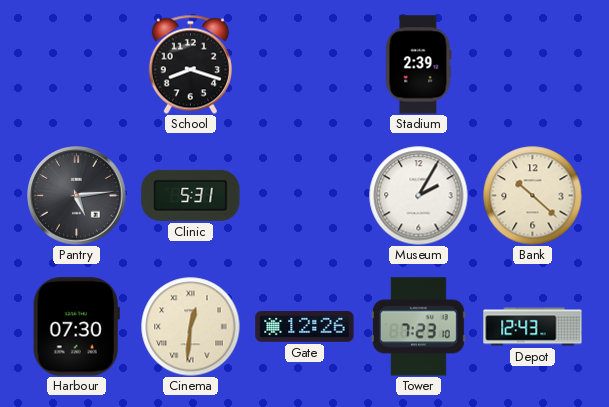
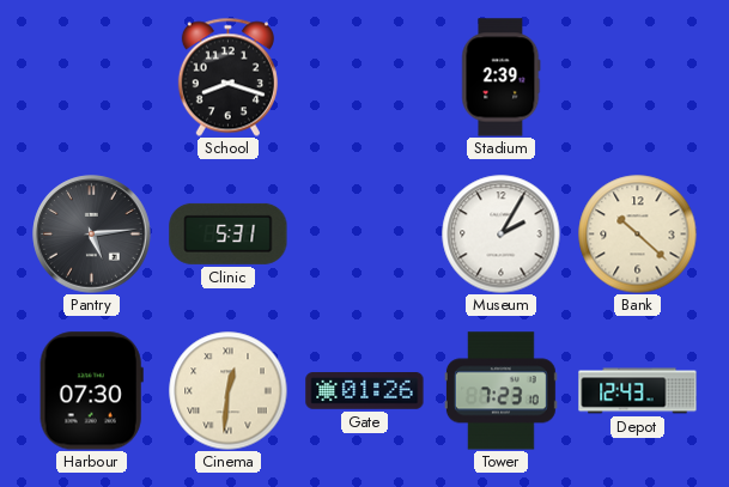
Gate: 12:26 -> 01:26 (365, 391)
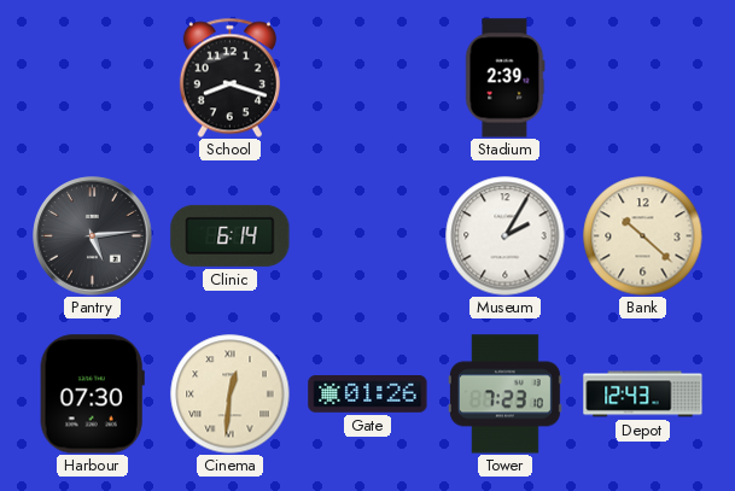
Clinic: 5:31 -> 6:14 (231, 235)
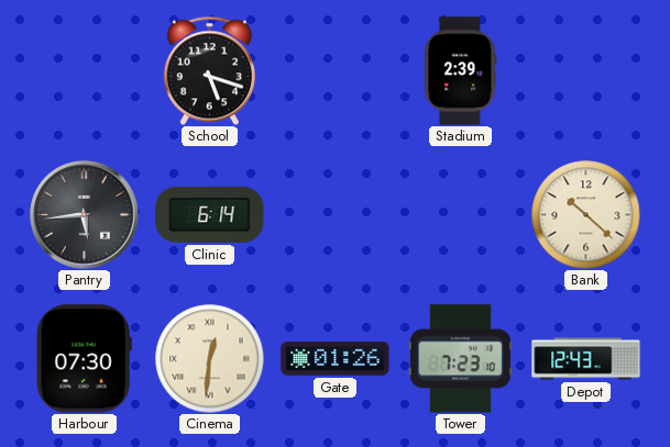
School: 8:18 -> 5:18 (209, 70)
Pantry: 5:14 -> 5:44 (85, 215)
Museum: 2:05 -> none (506, 236)
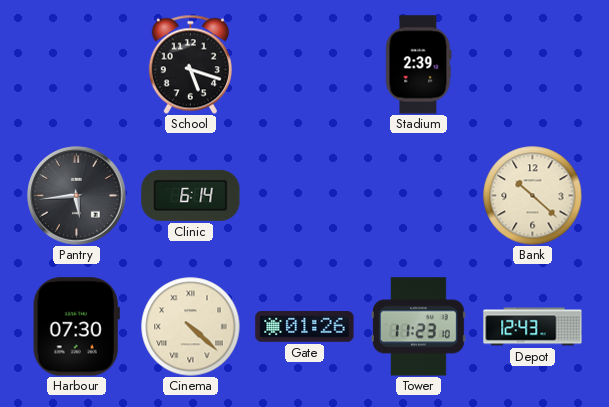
Cinema: 12:31 -> 4:22 (191, 327)
Tower: 7:23 -> 11:23 (418, 327)
